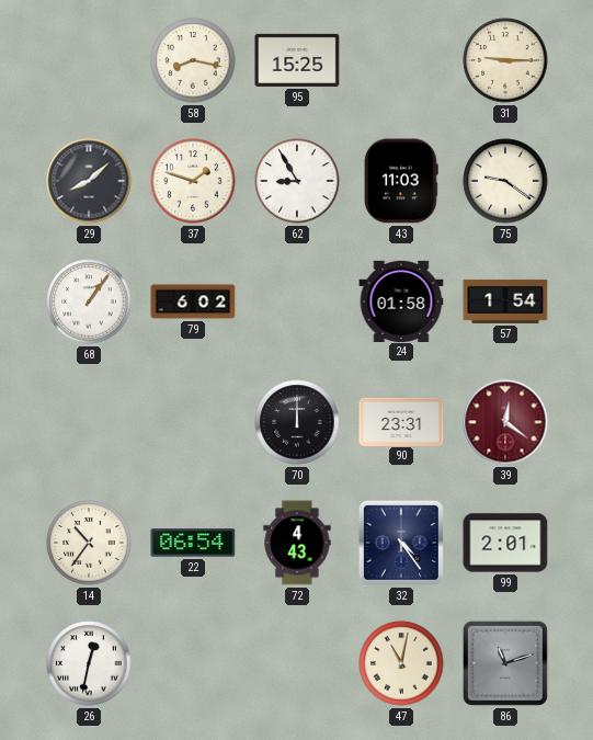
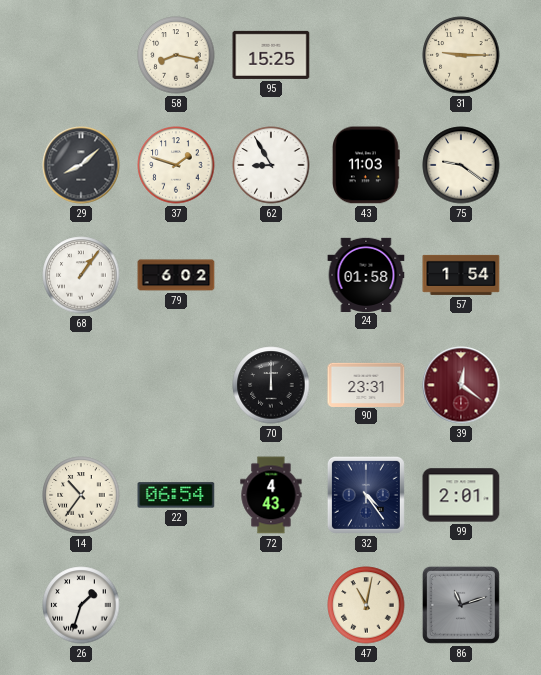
26: 12:32 -> 1:33 (81, 605)
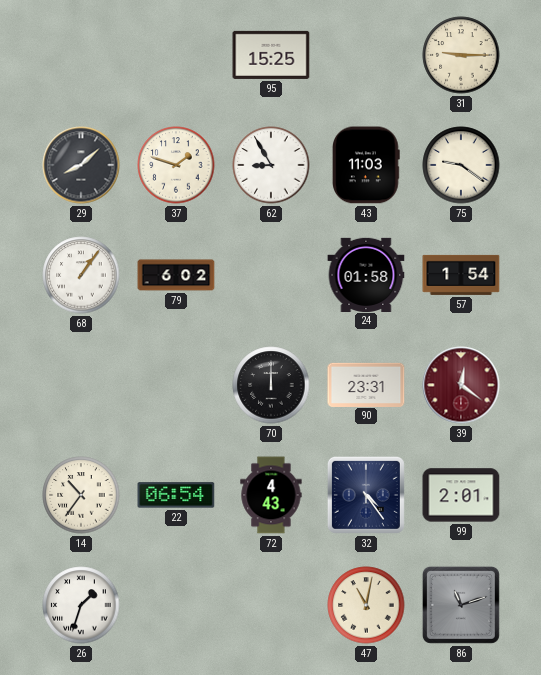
58: 8:17 -> none (176, 55)
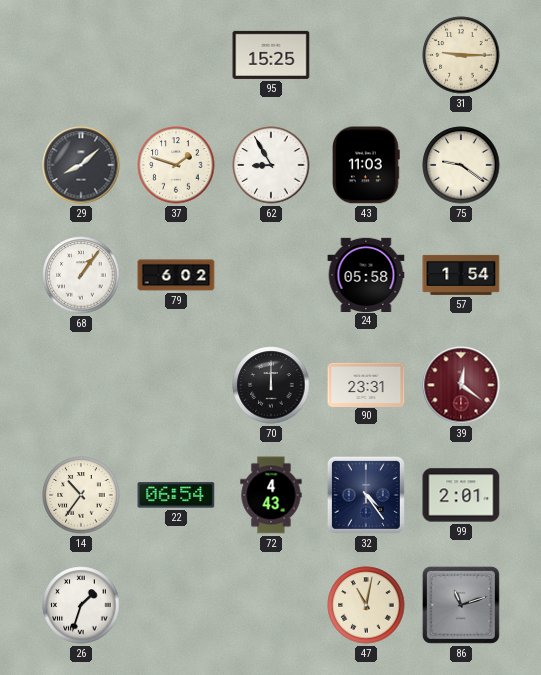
24: 01:58 -> 05:58 (366, 274)
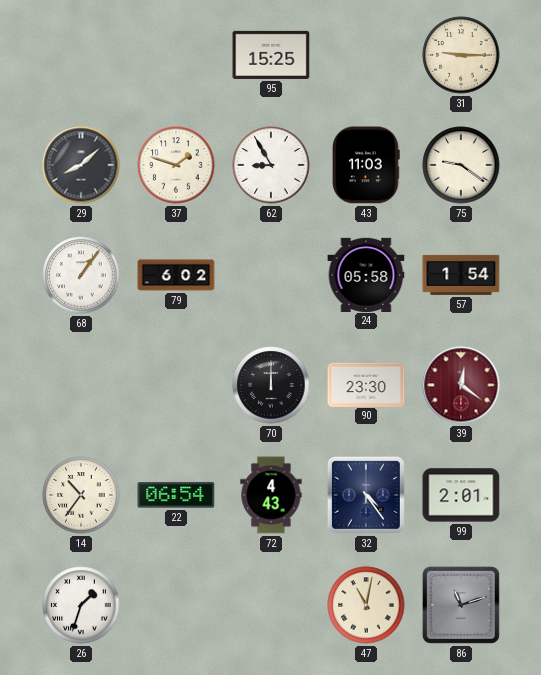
90: 23:31 -> 23:30 (366, 384)
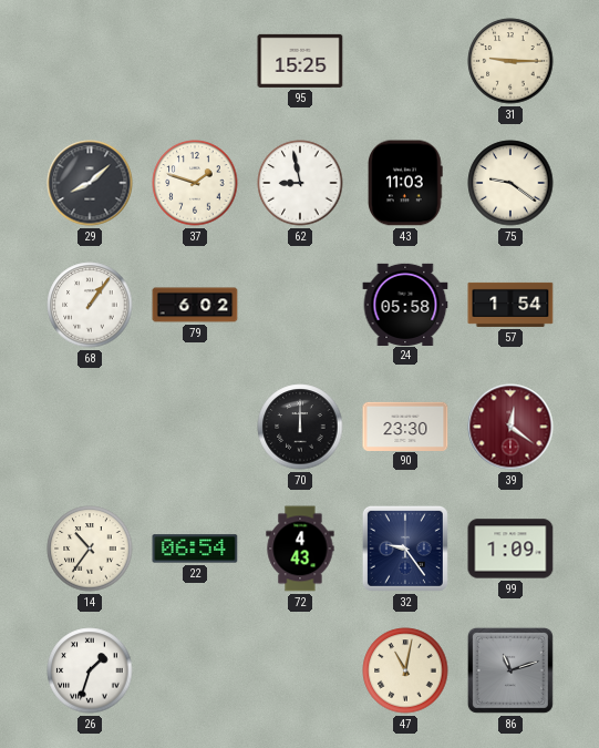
62: 8:55 -> 8:58 (300, 183)
32: 4:24 -> 9:24 (405, 549)
99: 2:01 -> 1:09 (510, 549)
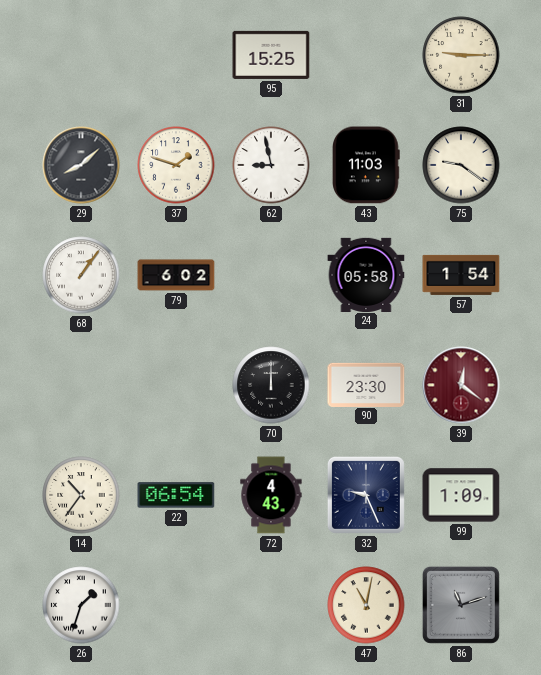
32: 9:24 -> 9:26 (366, 495)
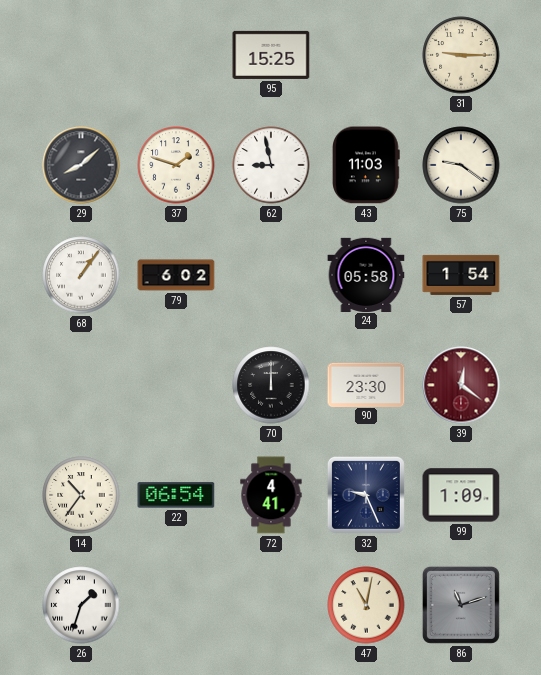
72: 4:43 -> 4:41 (271, 495)
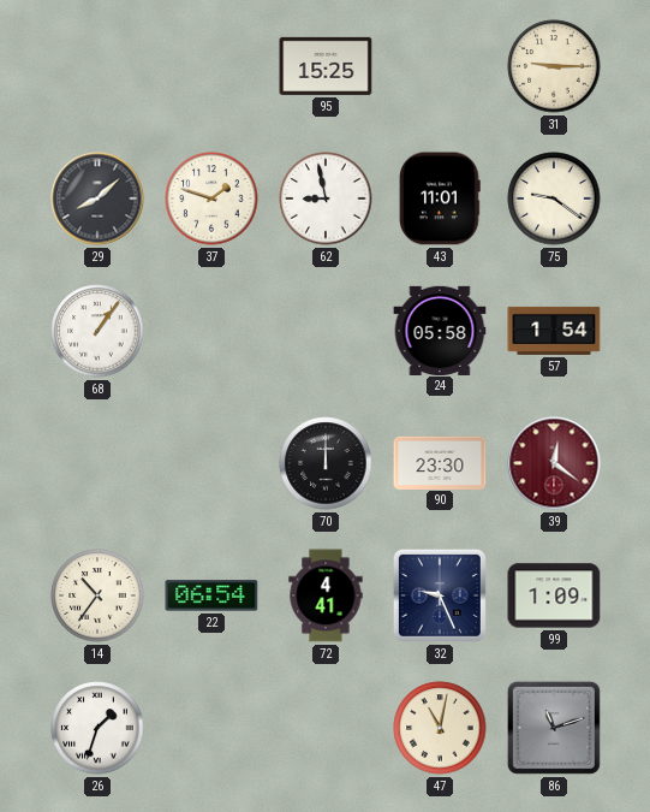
43: 11:03 -> 11:01 (440, 198)
79: 6:02 -> none (176, 275)
